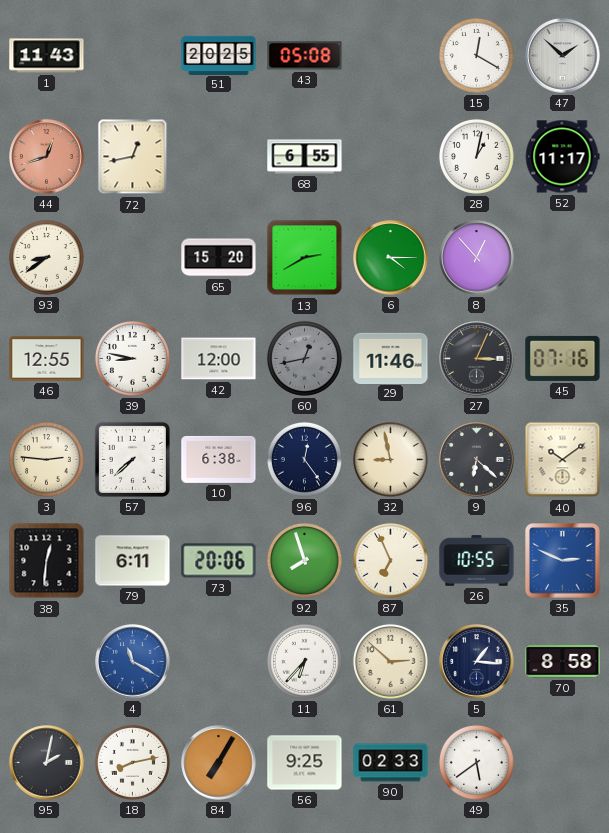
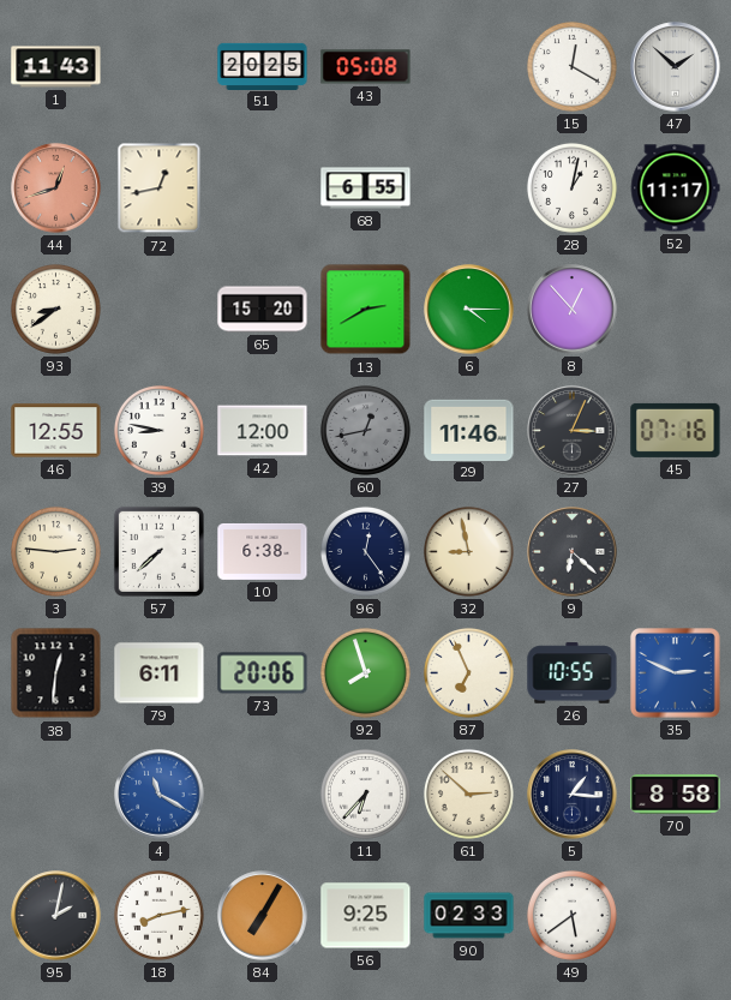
40: 10:09 -> none (563, 460)
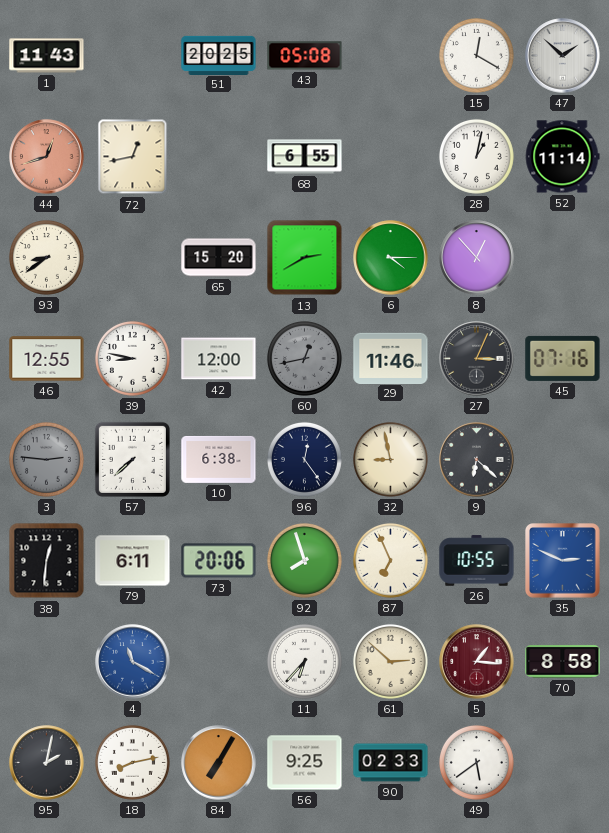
52: 11:17 -> 11:14 (562, 157)
3 dial: cream -> grey (46, 459)
5 dial: navy -> burgundy (477, 662)
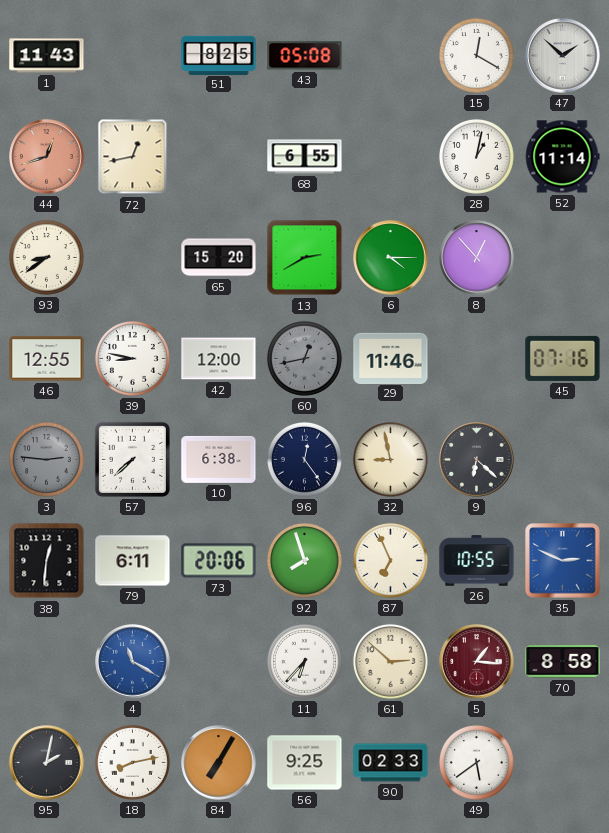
51: 20:25 -> 8:25 (219, 55)
27: 3:04 -> none (477, 359)
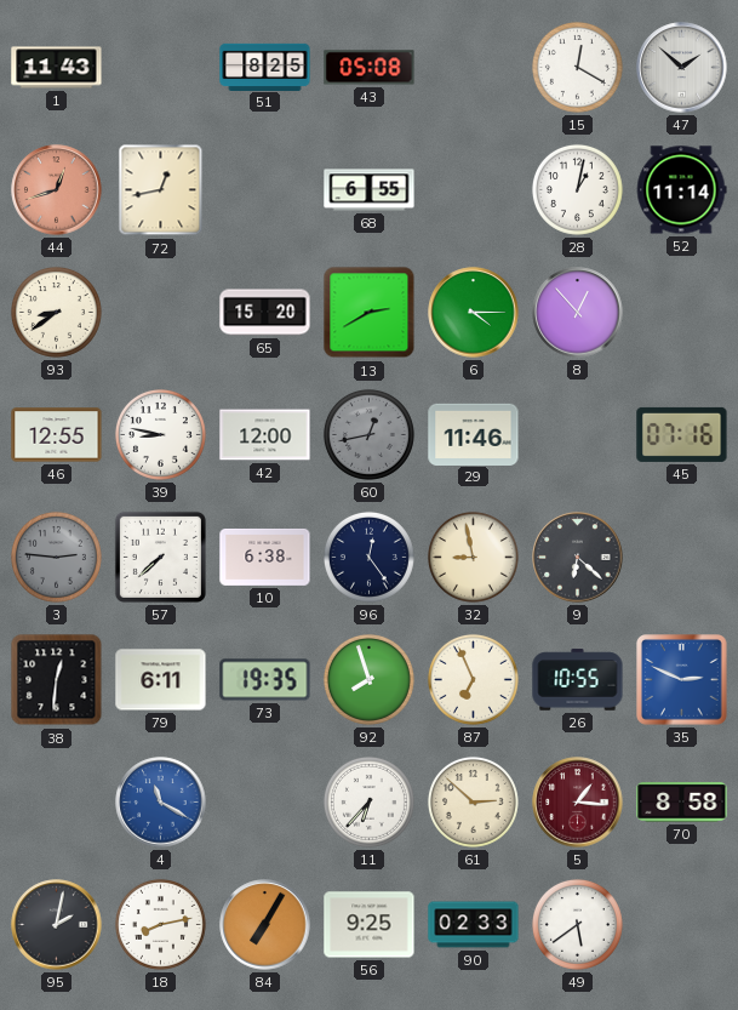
73: 20:06 -> 19:35 (265, 680)
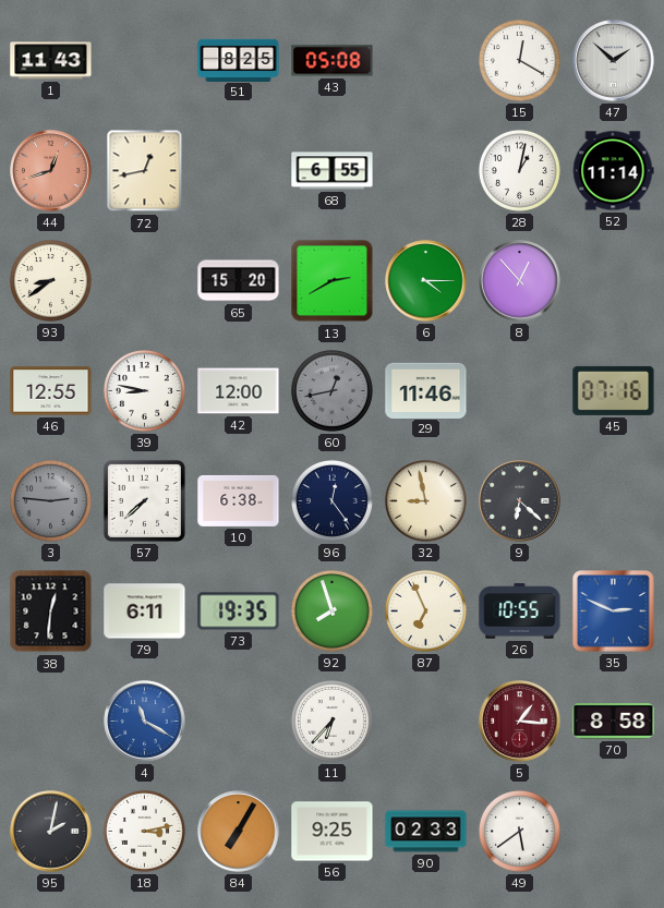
61: 2:52 -> none (473, 801)
18: 8:13 -> 3:13 (144, 831)
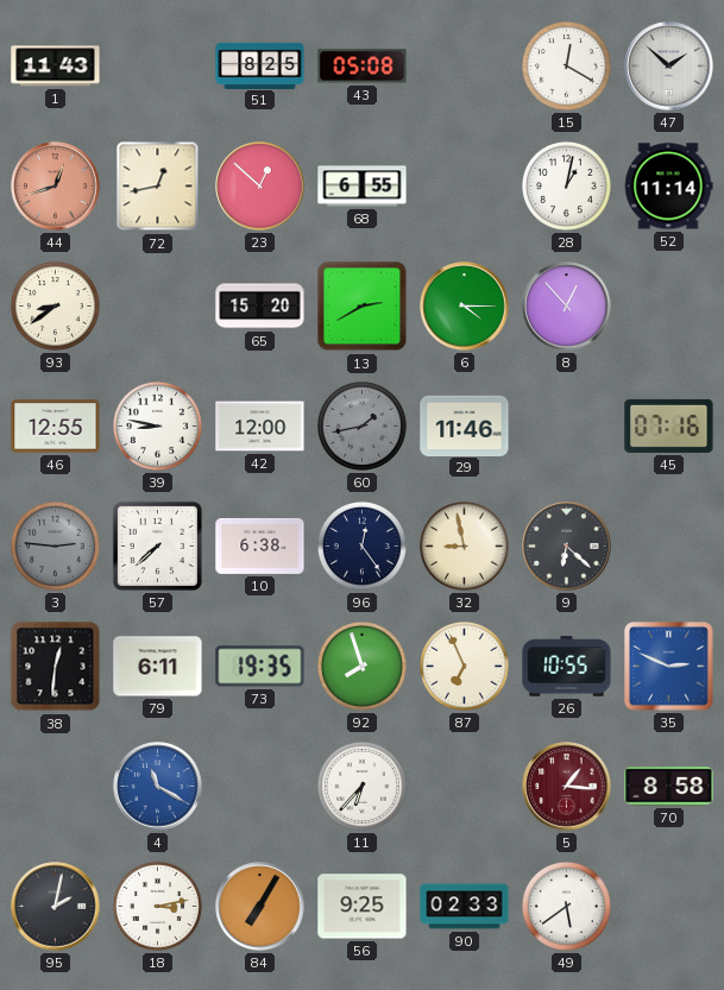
23: none -> 12:52 (260, 187)
60: 12:43 -> 1:43 (361, 425)
